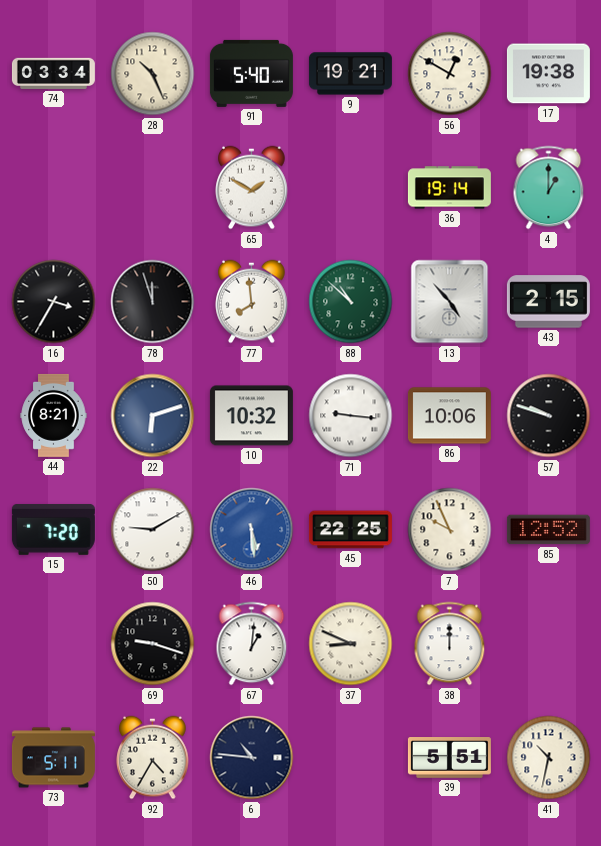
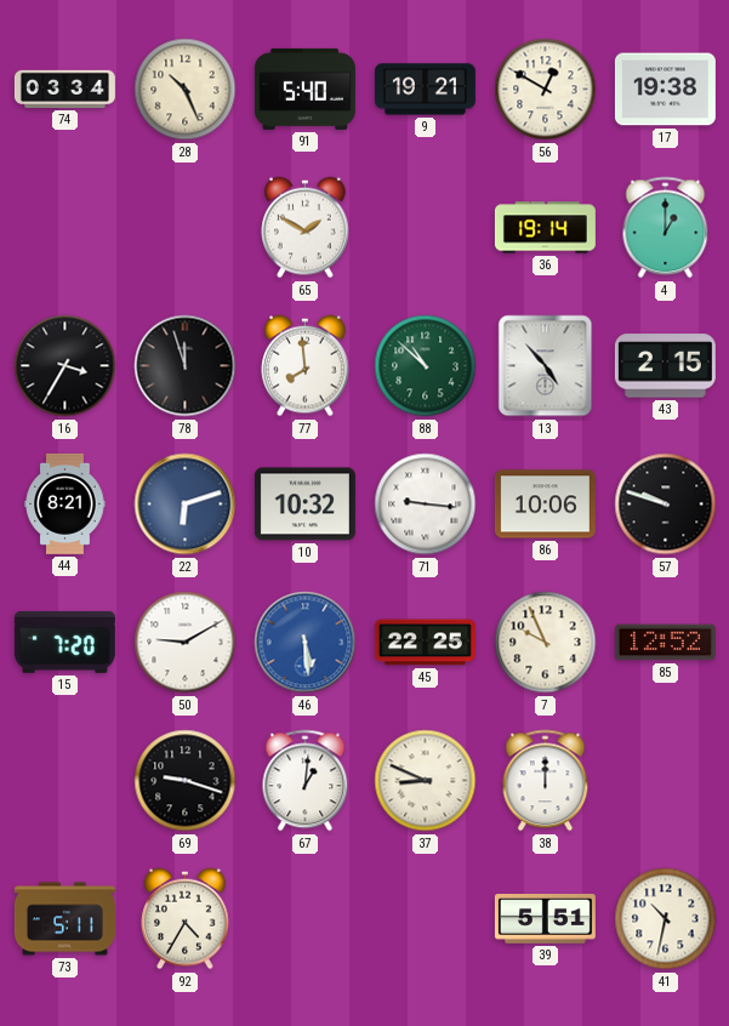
6: 10:46 -> none (252, 758)
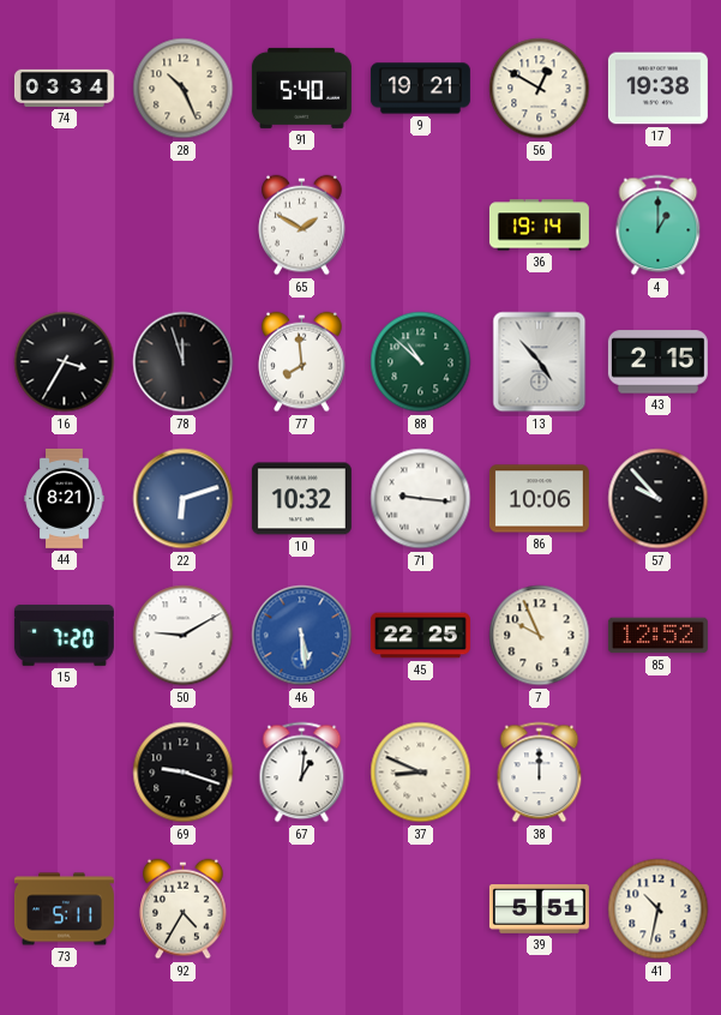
57: 9:48 -> 9:53 (659, 499)
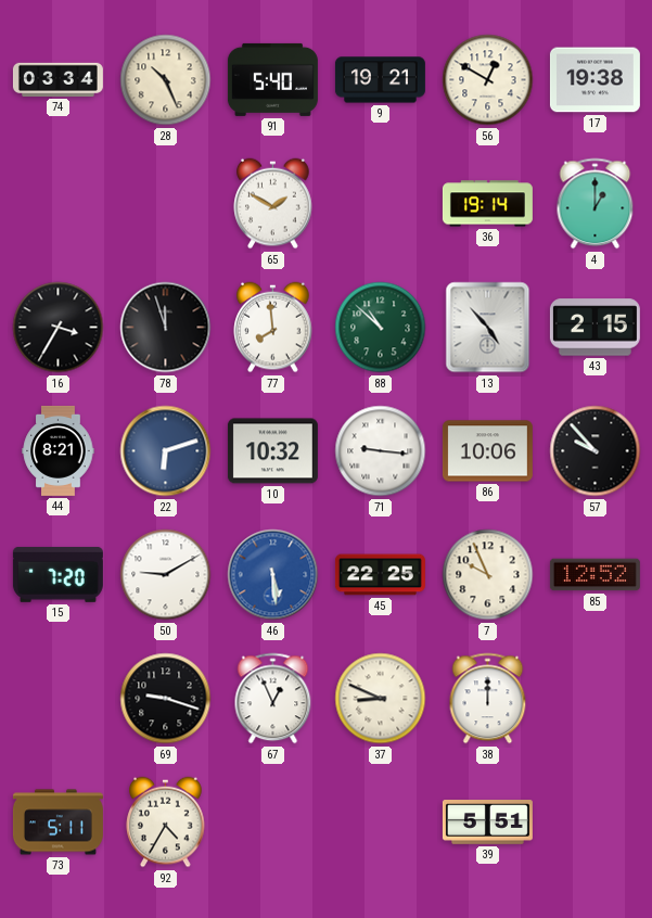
67: 1:01 -> 12:56 (273, 699)
41: 10:32 -> none (659, 909)
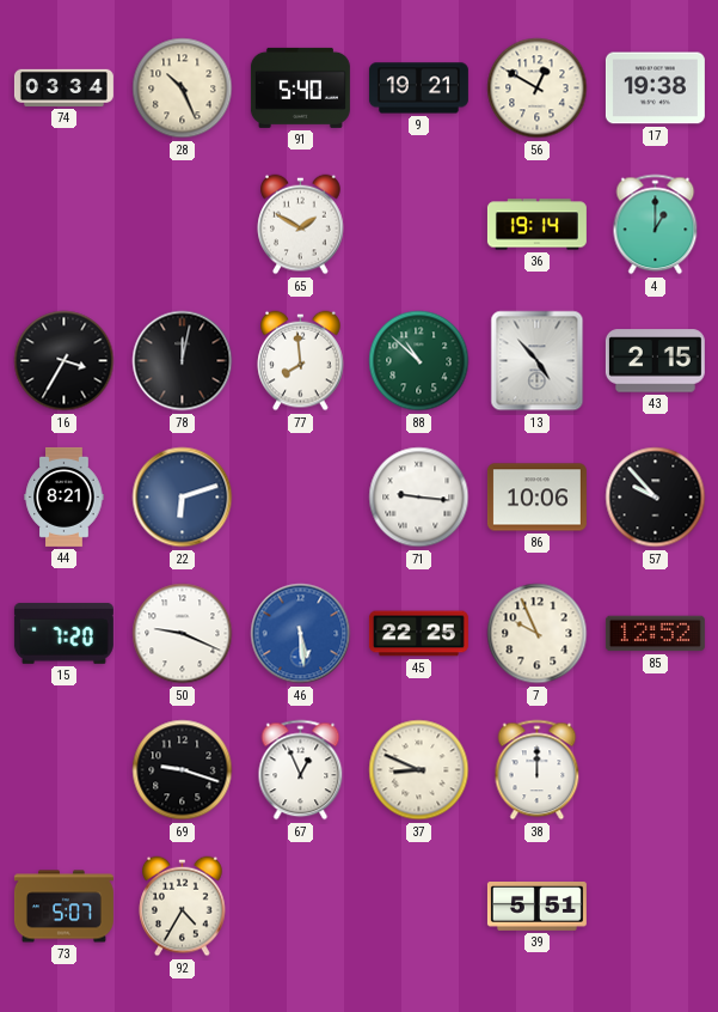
78: 11:57 -> 12:02 (183, 361)
10: 10:32 -> none (272, 451)
50: 9:10 -> 9:19 (183, 634)
73: 5:11 -> 5:07 (63, 907)
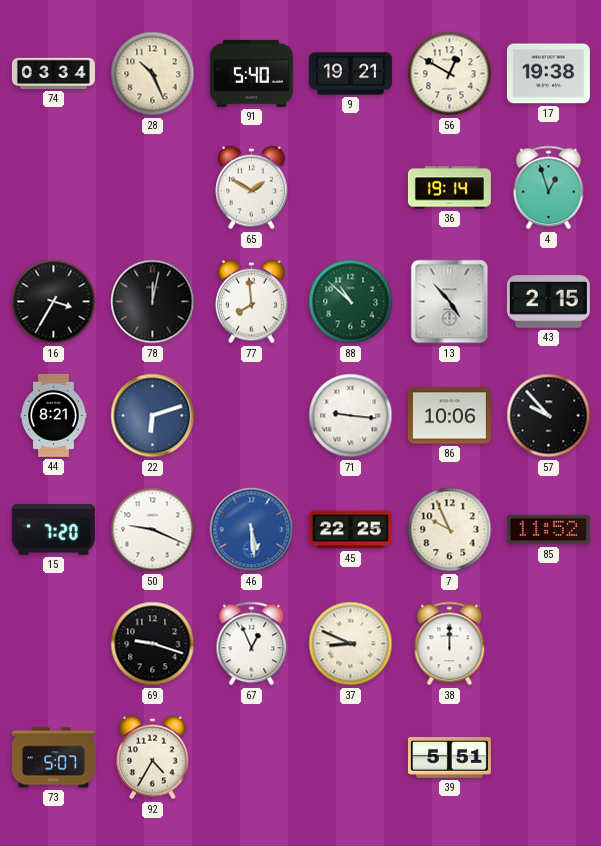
4: 1:00 -> 12:57 (549, 188)
85: 12:52 -> 11:52 (548, 530)
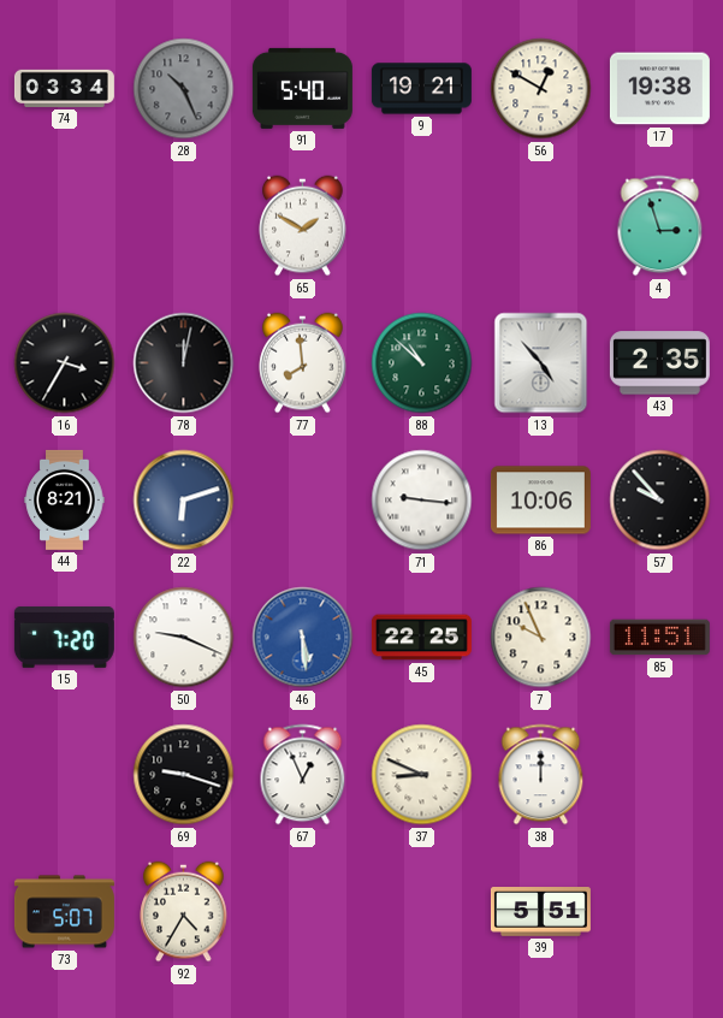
28 dial: cream -> grey (184, 89)
36: 19:14 -> none (449, 188)
4: 12:57 -> 2:57 (660, 226)
43: 2:15 -> 2:35 (659, 363)
85: 11:52 -> 11:51 (659, 638)
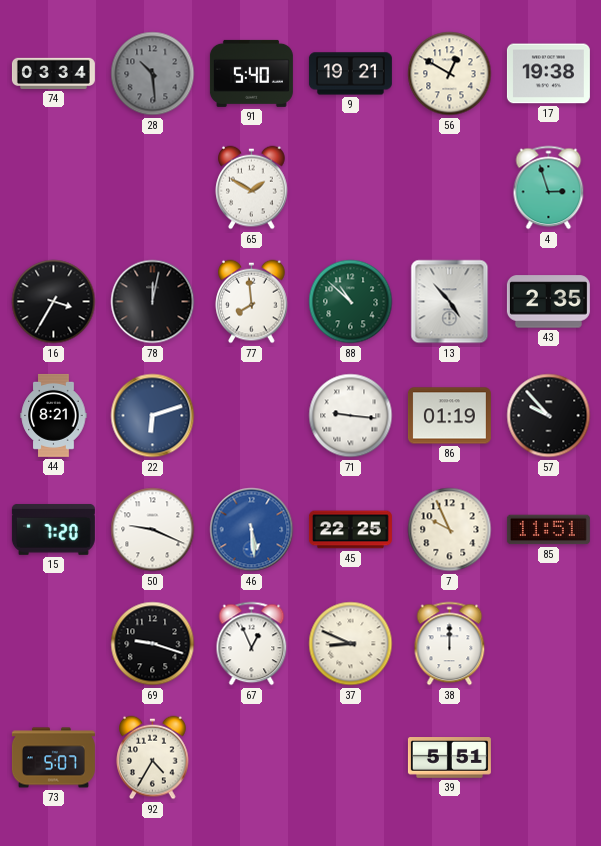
28: 10:26 -> 10:29 (153, 74)
86: 10:06 -> 01:19 (449, 416)
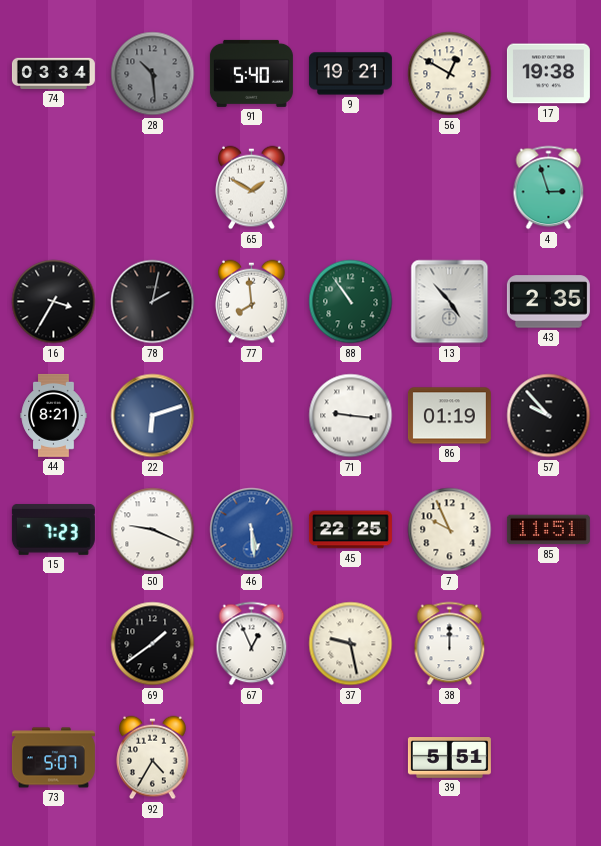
78: 12:02 -> 2:02 (153, 302)
88: 10:52 -> 10:54 (351, 302)
15: 7:20 -> 7:23 (53, 529)
69: 9:18 -> 1:39 (153, 644)
37: 8:49 -> 9:28 (351, 644)
